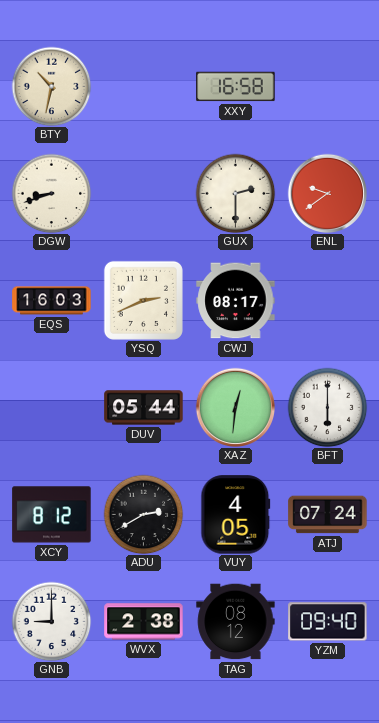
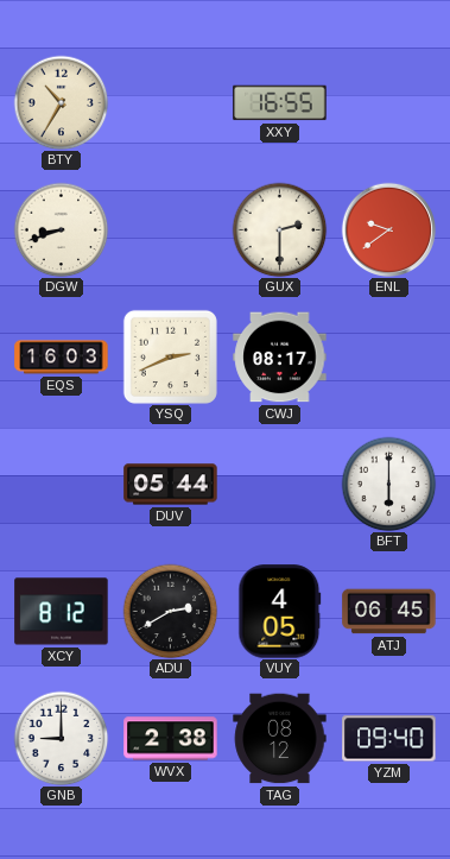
BTY: 10:32 -> 10:35 (61, 102)
XXY: 16:58 -> 16:55 (280, 103)
XAZ: 12:31 -> none (235, 407)
ATJ: 07:24 -> 06:45 (389, 612)
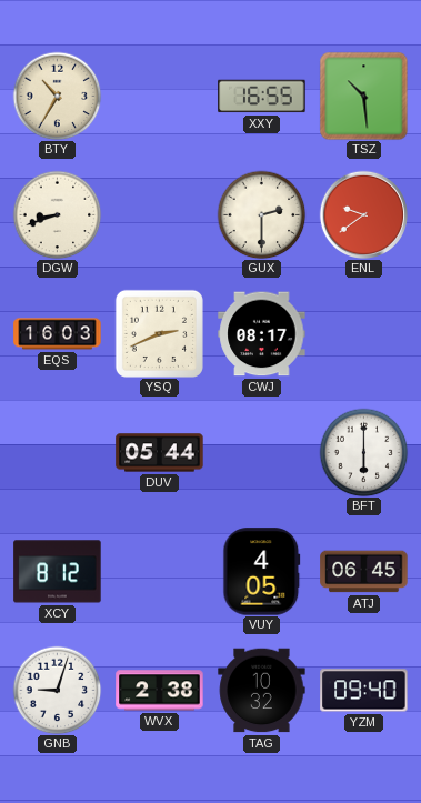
TSZ: none -> 10:29 (363, 96)
ADU: 2:40 -> none (170, 611)
GNB: 9:00 -> 9:03 (57, 690)
TAG: 08:12 -> 10:32 (262, 691)
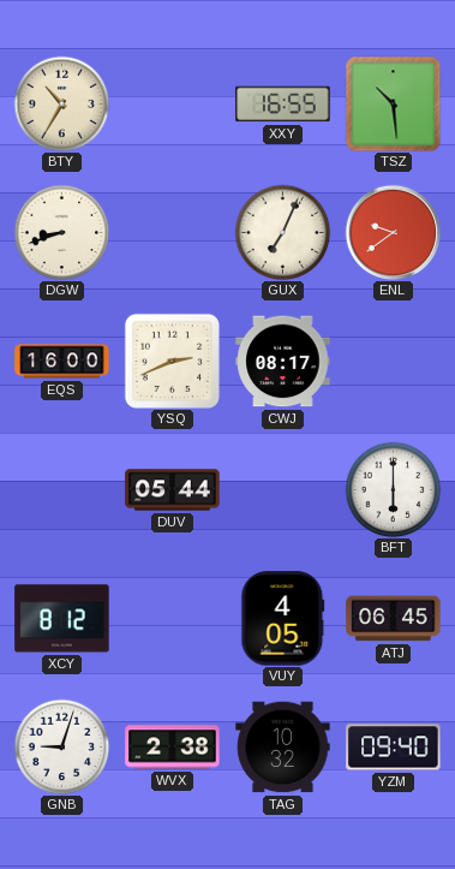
GUX: 2:30 -> 7:04 (282, 232)
EQS: 16:03 -> 16:00 (62, 362)
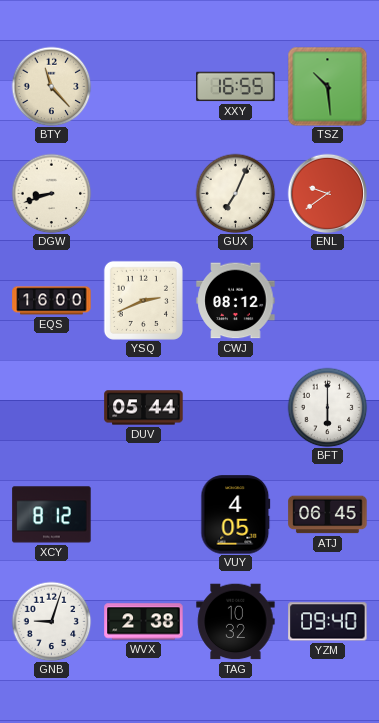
BTY: 10:35 -> 11:23 (51, 86)
CWJ: 08:17 -> 08:12 (236, 301)
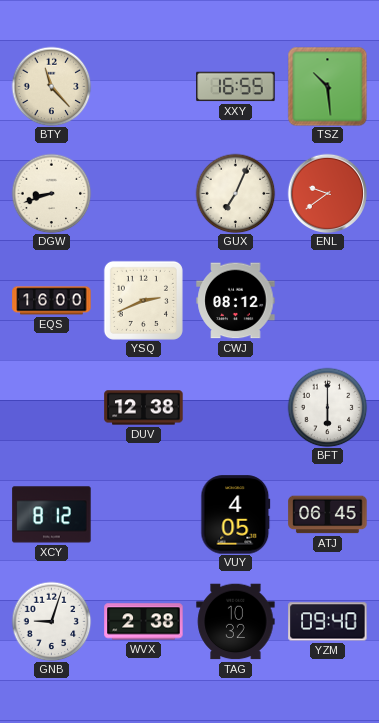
DUV: 05:44 -> 12:38 (144, 408)
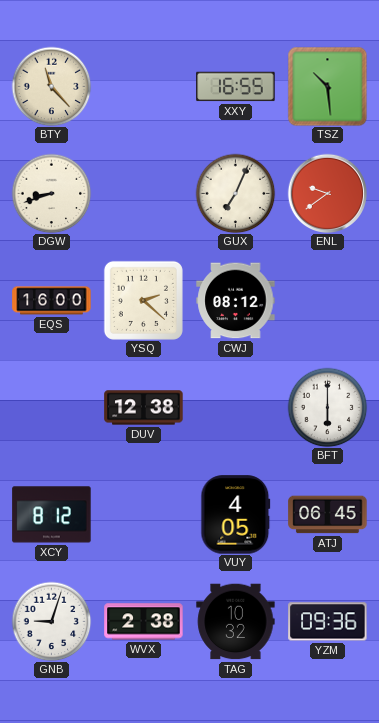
YSQ: 2:41 -> 2:22 (143, 300)
YZM: 09:40 -> 09:36 (328, 622)
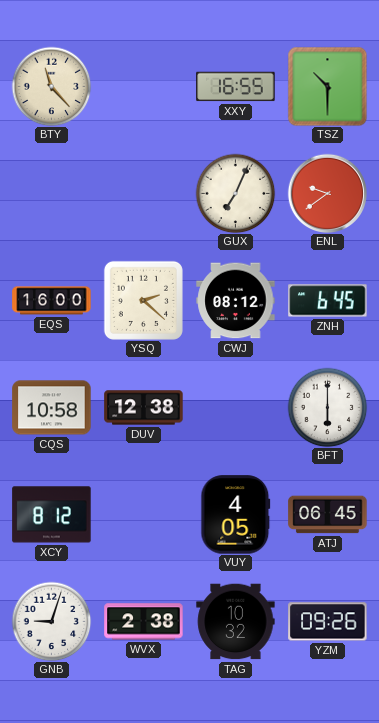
TSZ: 10:29 -> 10:30 (327, 86)
DGW: 8:42 -> none (51, 193)
ZNH: none -> 6:45 (328, 301)
CQS: none -> 10:58 (52, 408)
YZM: 09:36 -> 09:26 (328, 622)
